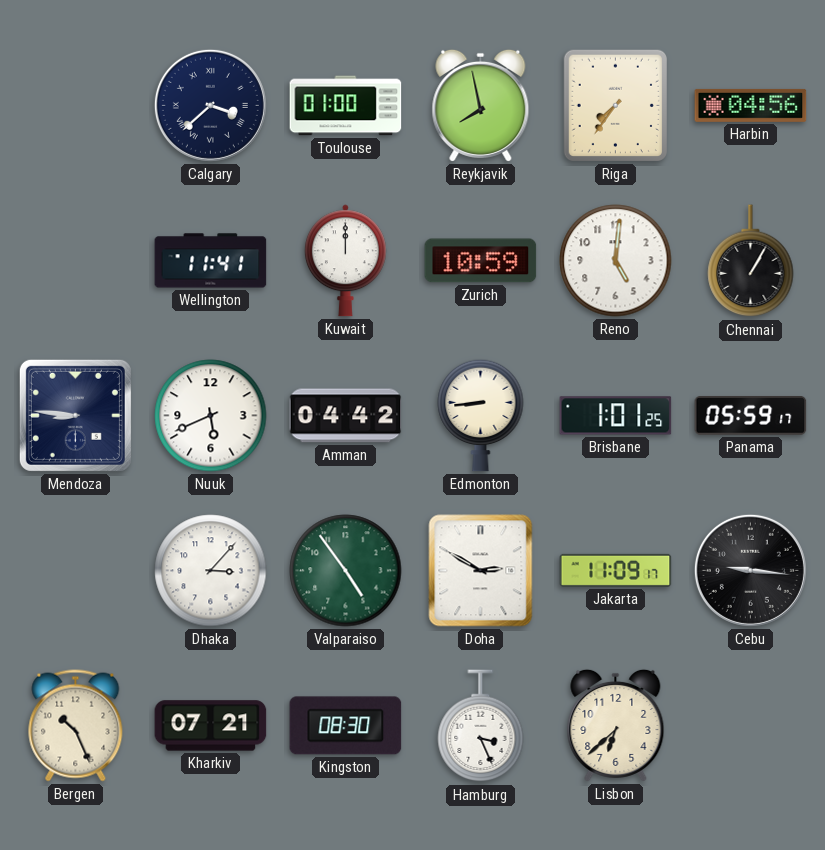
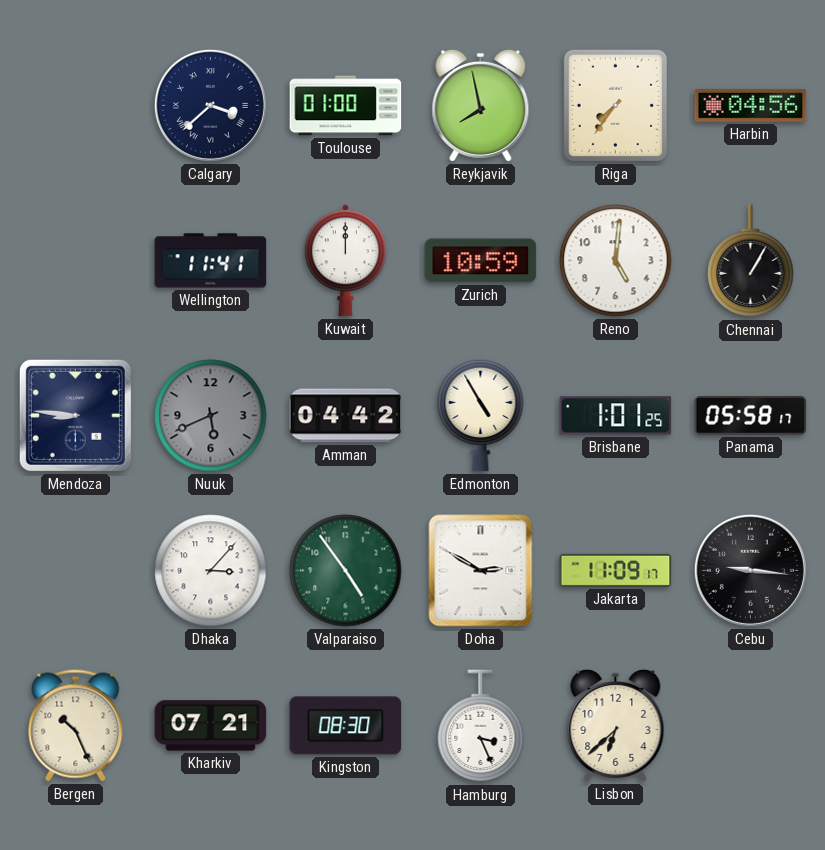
Nuuk dial: white -> grey (211, 416)
Edmonton: 8:44 -> 4:55 (481, 415)
Panama: 05:59 -> 05:58 (751, 416)
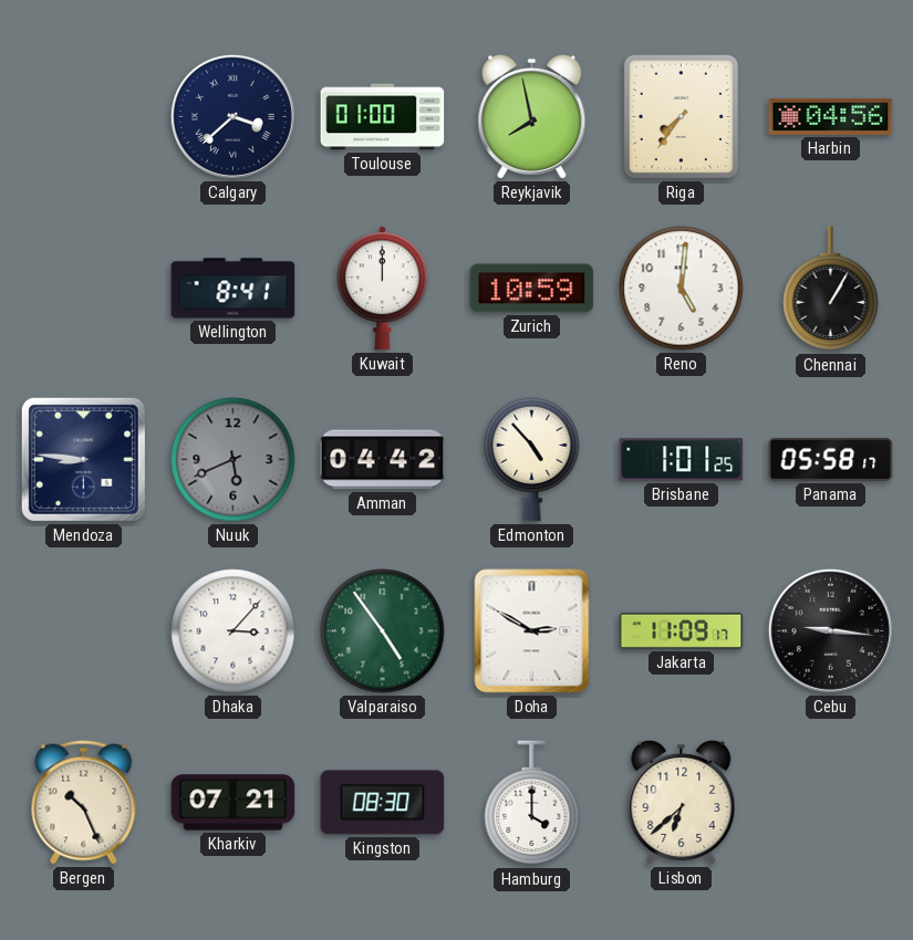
Wellington: 11:41 -> 8:41 (234, 289)
Edmonton: 4:55 -> 4:53 (532, 459)
Hamburg: 3:26 -> 4:00 (532, 803)
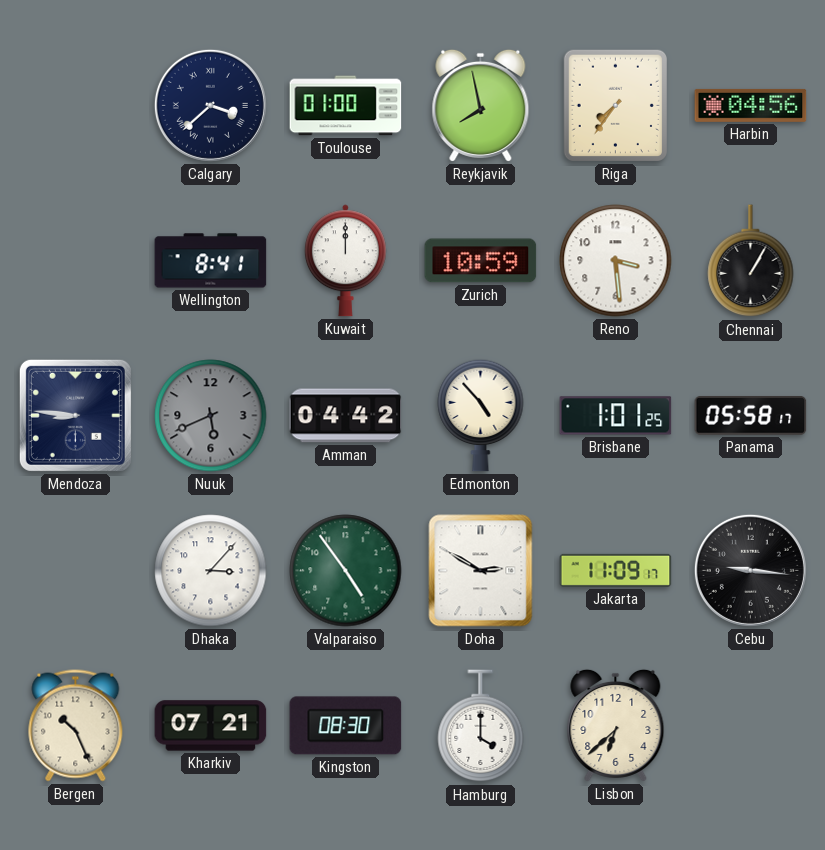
Reno: 5:01 -> 3:29 (616, 261)
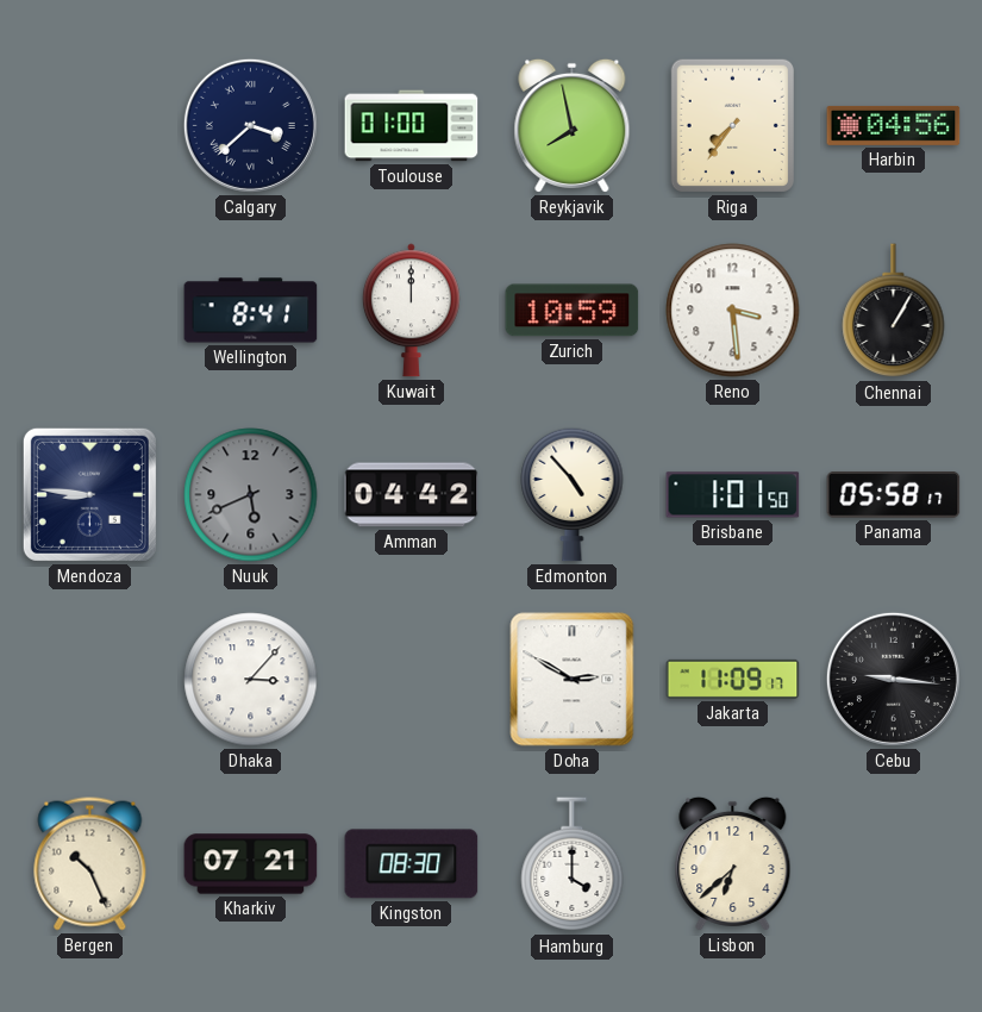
Brisbane: 1:01:25 -> 1:01:50 (733, 495)
Valparaiso: 4:54 -> none (346, 571)
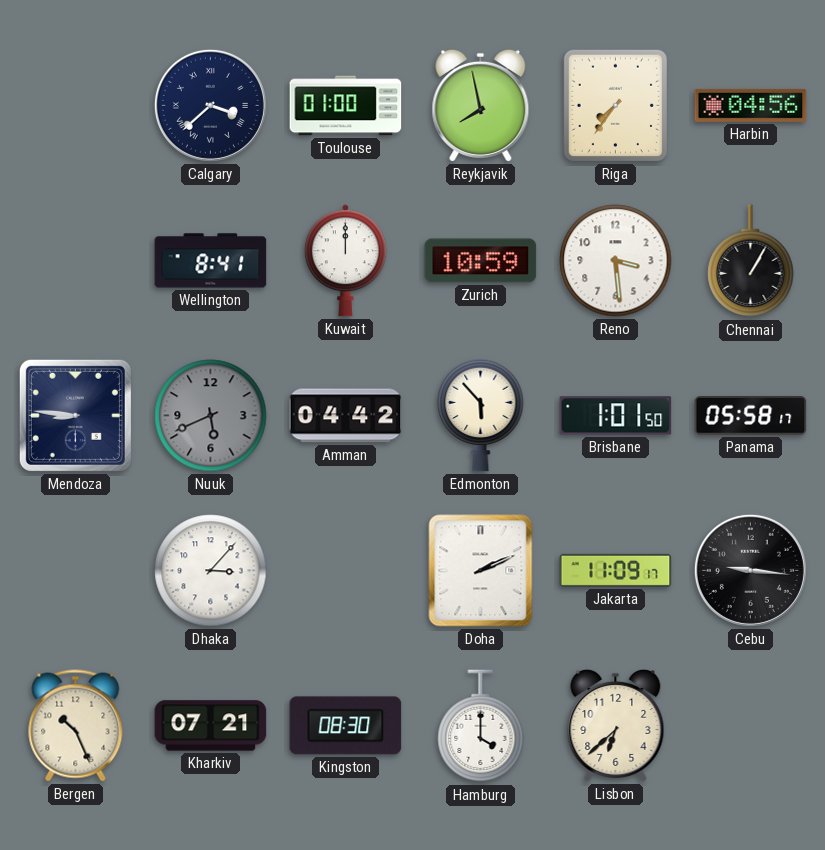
Edmonton: 4:53 -> 5:53 (481, 415)
Doha: 2:50 -> 2:11 (481, 571)
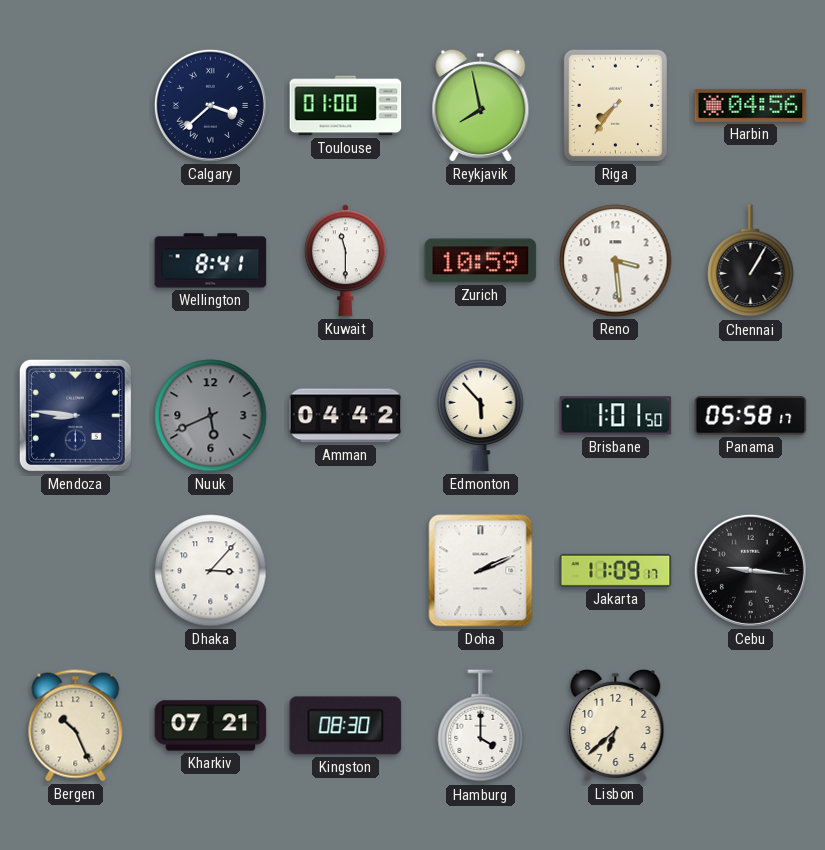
Kuwait: 12:00 -> 11:30 (345, 261)
